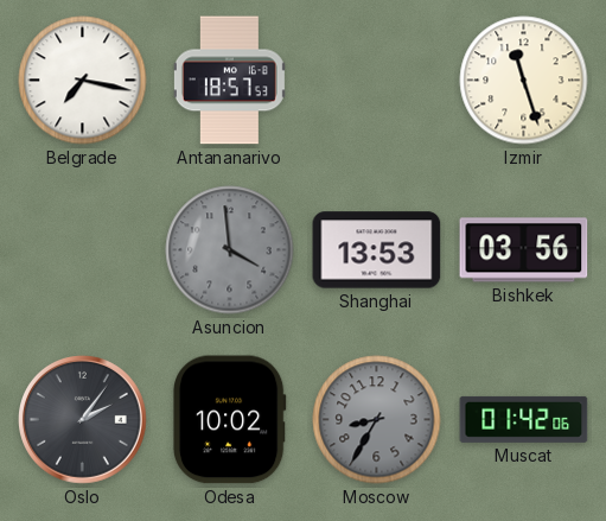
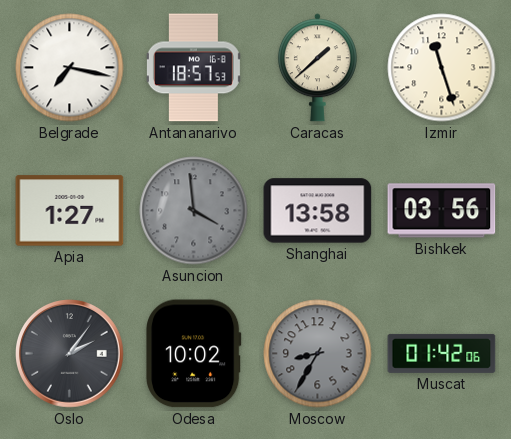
Caracas: none -> 1:38 (317, 68)
Apia: none -> 1:27 (70, 211)
Shanghai: 13:53 -> 13:58 (318, 211)
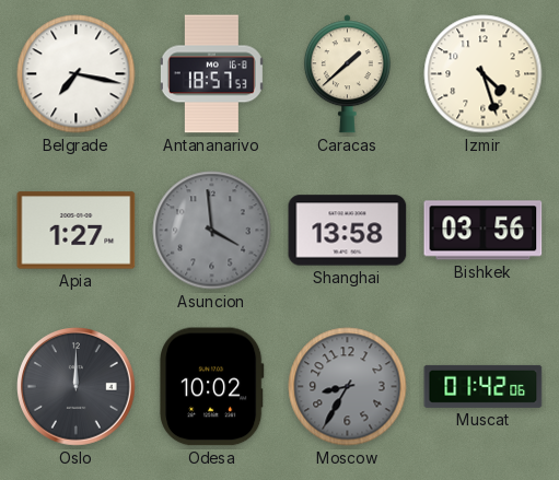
Izmir: 11:27 -> 4:27 (484, 74)
Oslo: 2:06 -> 12:00 (77, 387)
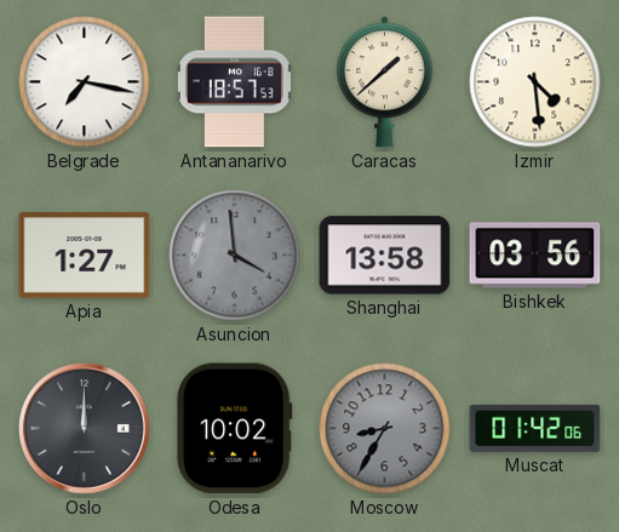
Izmir: 4:27 -> 4:29 (535, 82)
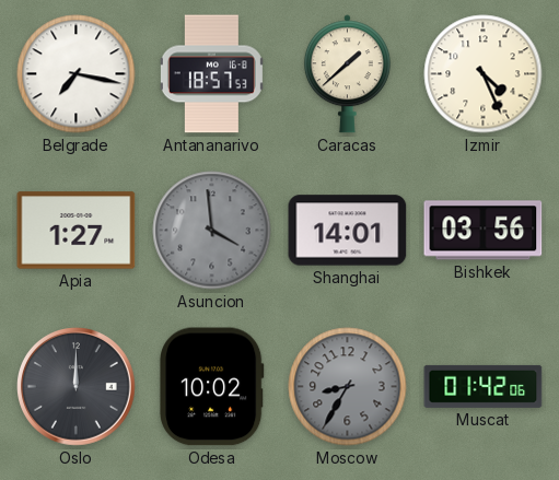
Izmir: 4:29 -> 4:26 (484, 74)
Shanghai: 13:58 -> 14:01 (348, 231)
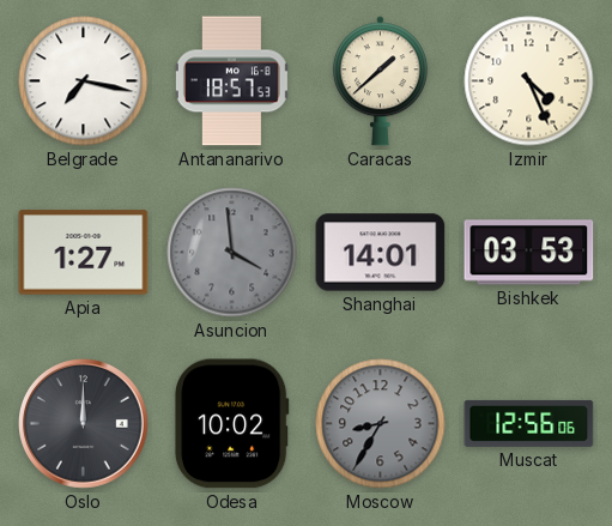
Bishkek: 03:56 -> 03:53 (529, 253)
Muscat: 01:42 -> 12:56 (529, 423)
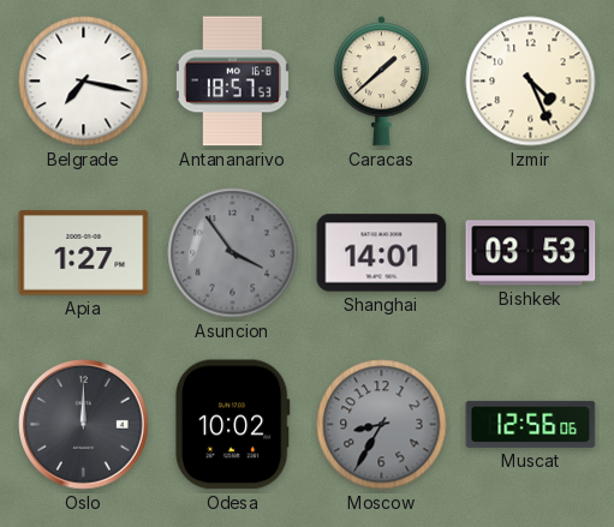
Asuncion: 3:59 -> 3:54 (233, 253)
